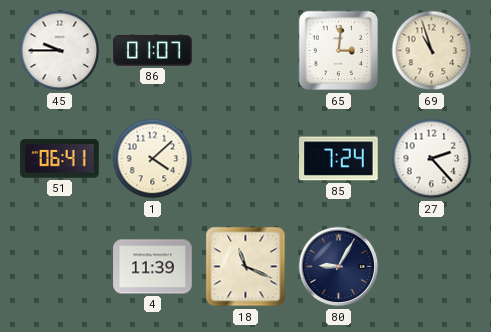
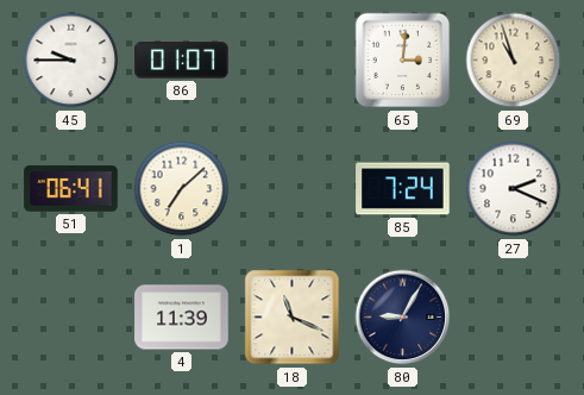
1: 4:08 -> 7:08 (182, 189)
27: 2:23 -> 2:19 (514, 189)
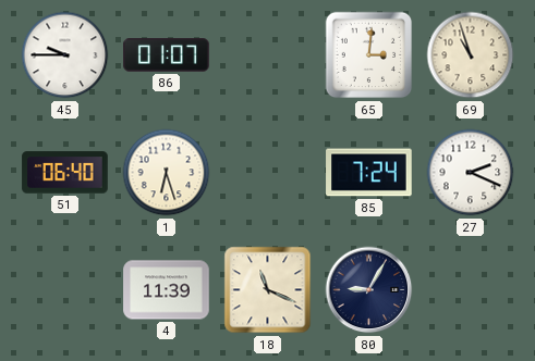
51: 06:41 -> 06:40 (65, 173)
1: 7:08 -> 6:27 (167, 173)
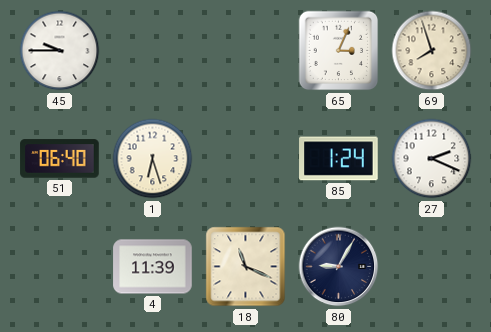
86: 01:07 -> none (167, 55)
65: 3:01 -> 3:04 (339, 51)
69: 10:57 -> 7:57 (432, 51)
85: 7:24 -> 1:24 (339, 159)
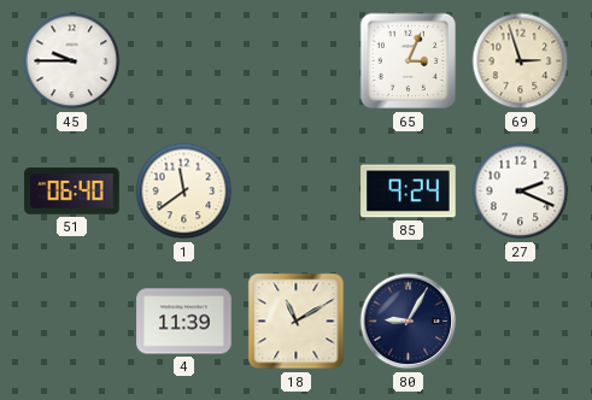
69: 7:57 -> 2:57 (521, 61)
1: 6:27 -> 11:39 (184, 192)
85: 1:24 -> 9:24 (409, 192)
18: 11:19 -> 11:10 (297, 322)
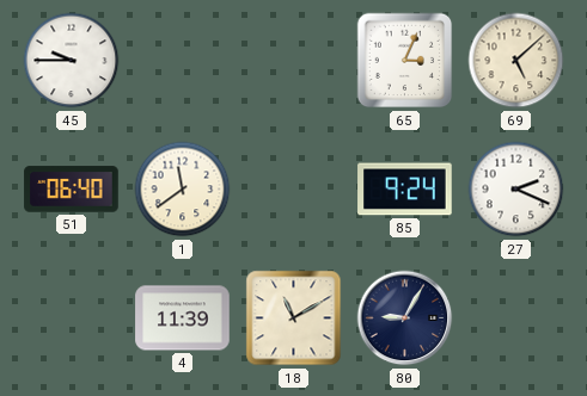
69: 2:57 -> 5:08 (516, 61)
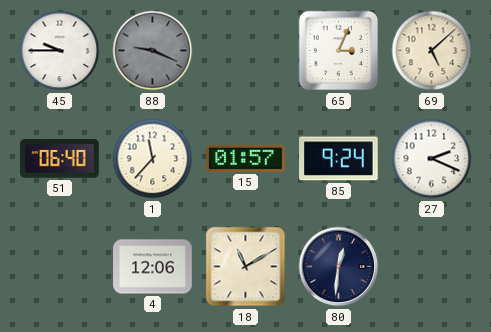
88: none -> 9:19 (153, 51)
1: 11:39 -> 11:37 (153, 159)
15: none -> 01:57 (246, 158)
4: 11:39 -> 12:06 (153, 267)
80: 9:05 -> 12:31 (339, 267)
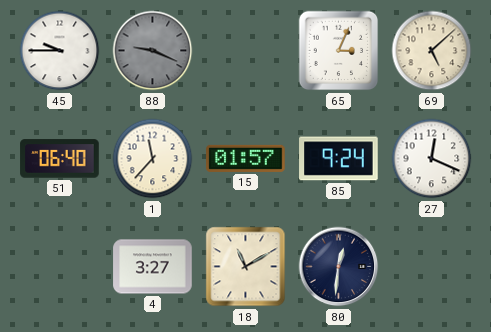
27: 2:19 -> 12:19 (432, 159)
4: 12:06 -> 3:27 (153, 267)
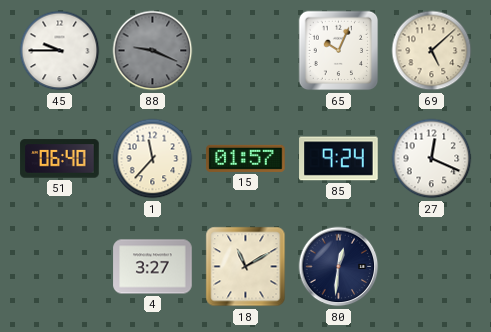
65: 3:04 -> 10:04 (339, 51)
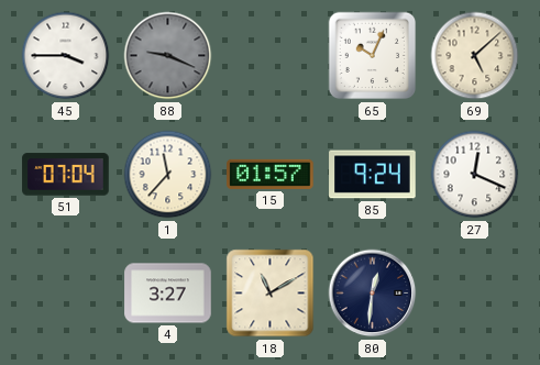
45: 9:45 -> 3:45 (66, 56)
51: 06:40 -> 07:04 (66, 175)
